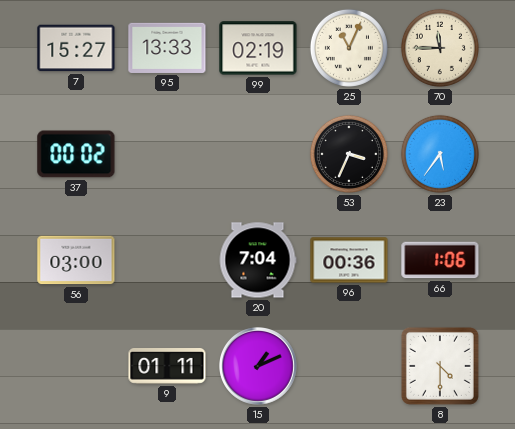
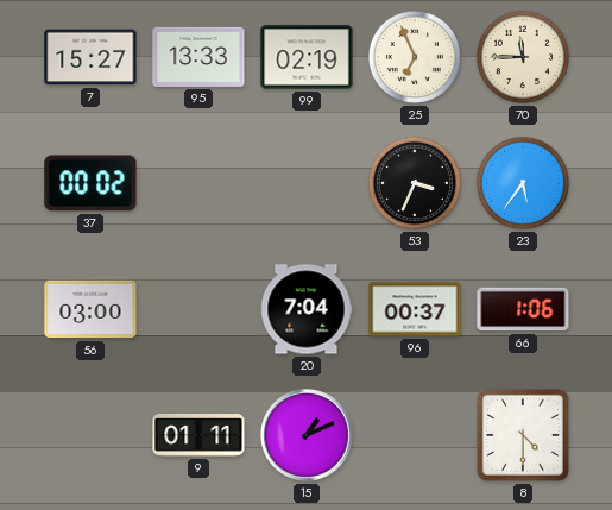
25: 11:04 -> 6:56 (415, 57)
96: 00:36 -> 00:37 (415, 309)
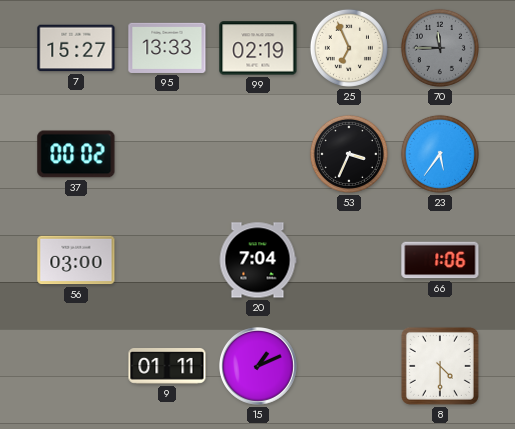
70 dial: cream -> grey (440, 48)
96: 00:37 -> none (415, 309)
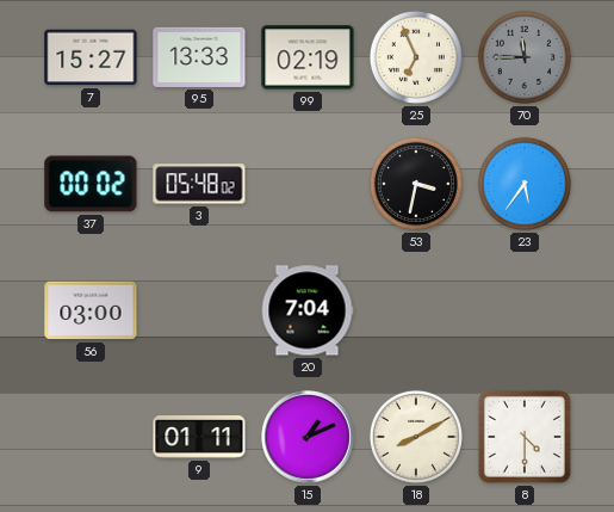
3: none -> 05:48 (199, 184)
53: 3:34 -> 3:32 (416, 184)
66: 1:06 -> none (440, 260)
18: none -> 8:10 (416, 437)
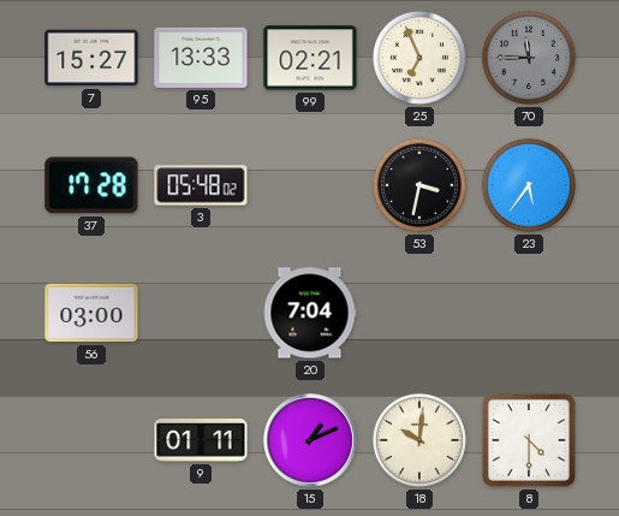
99: 02:19 -> 02:21 (310, 58)
37: 00:02 -> 17:28 (91, 185)
18: 8:10 -> 10:01 (419, 440)
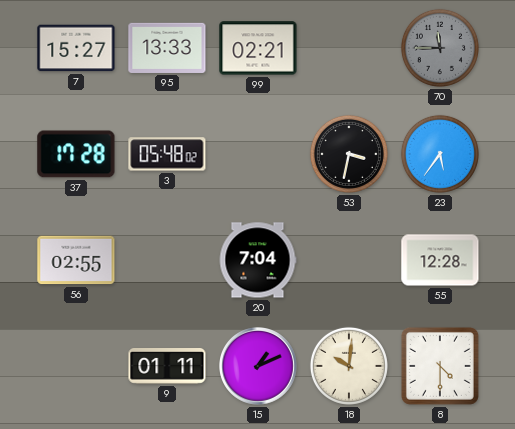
25: 6:56 -> none (419, 58)
56: 03:00 -> 02:55 (76, 260)
55: none -> 12:28 (440, 260)
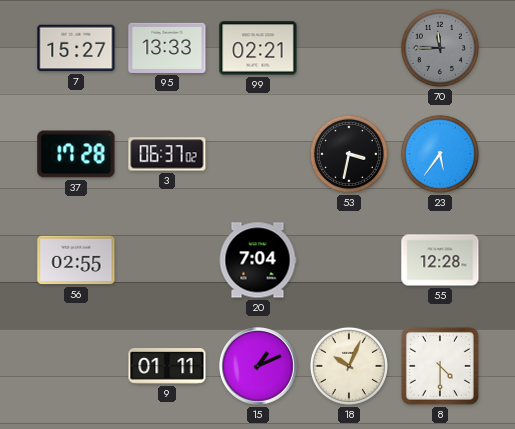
3: 05:48 -> 06:37 (167, 154)
18: 10:01 -> 10:04 (349, 366)
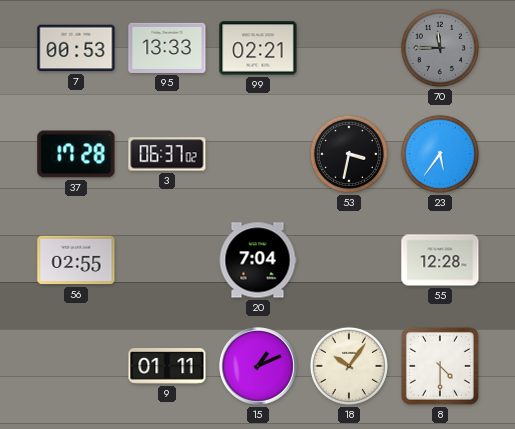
7: 15:27 -> 00:53 (76, 48)
18: 10:04 -> 10:06 (349, 366)
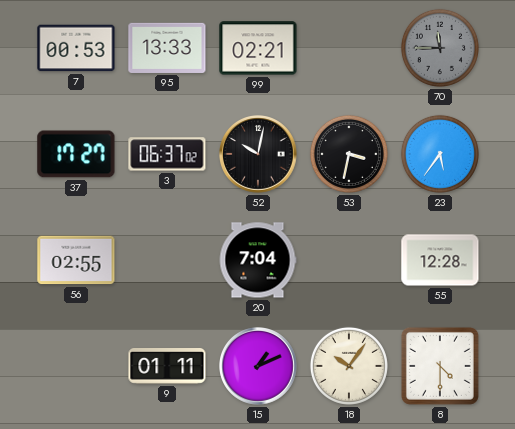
37: 17:28 -> 17:27 (76, 154)
52: none -> 10:02 (258, 154)
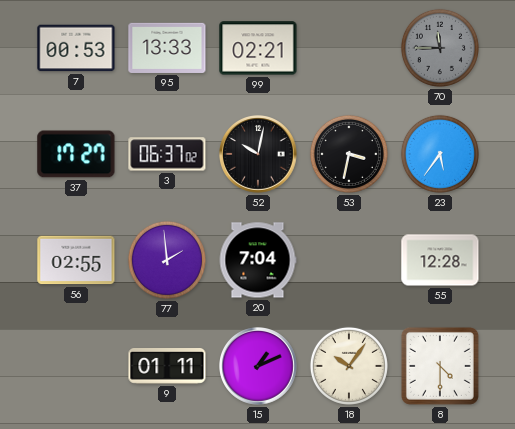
77: none -> 1:59 (167, 260)
